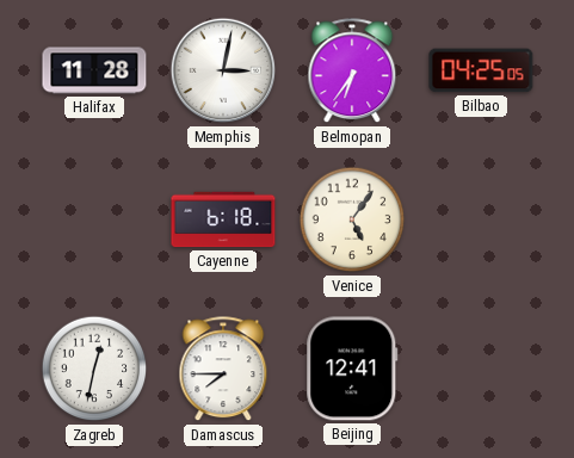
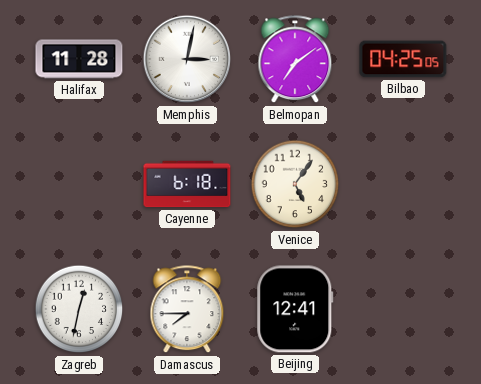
Belmopan: 6:36 -> 7:09 (295, 60)
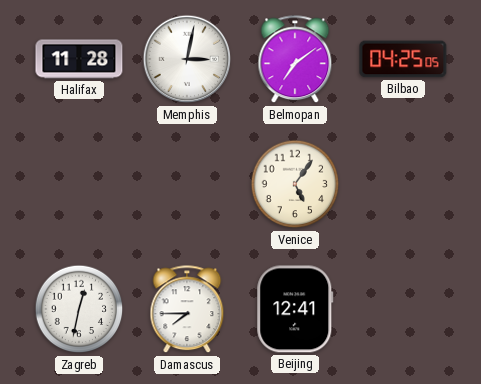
Cayenne: 6:18 -> none (187, 184)
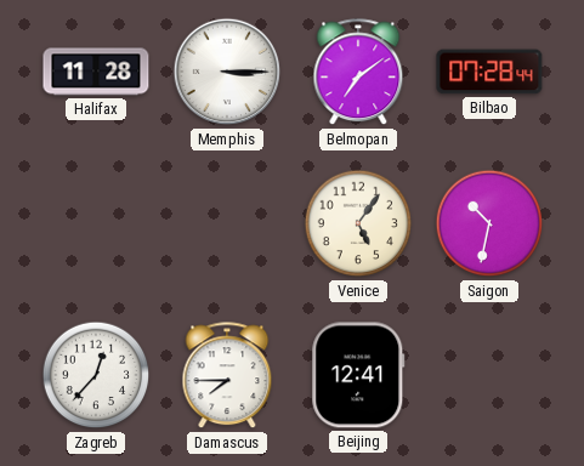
Memphis: 3:02 -> 3:15 (227, 72)
Bilbao: 04:25 -> 07:28 (489, 72)
Saigon: none -> 10:32 (489, 223)
Zagreb: 12:32 -> 12:37 (96, 375)
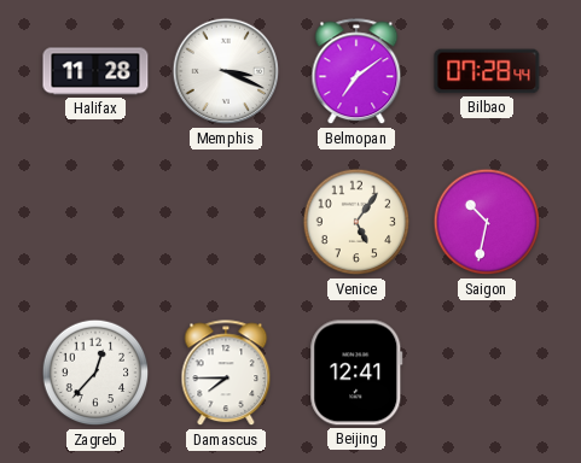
Memphis: 3:15 -> 3:19 (226, 71)
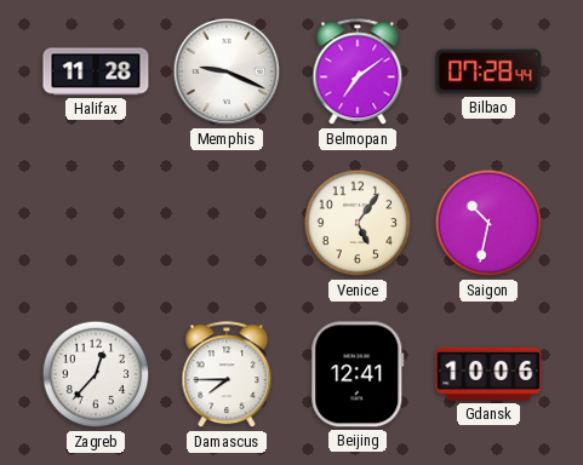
Memphis: 3:19 -> 9:19 (227, 71)
Gdansk: none -> 10:06 (488, 374)
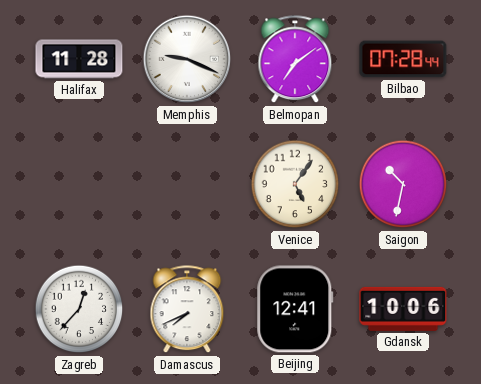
Damascus: 7:45 -> 7:41 (187, 310)
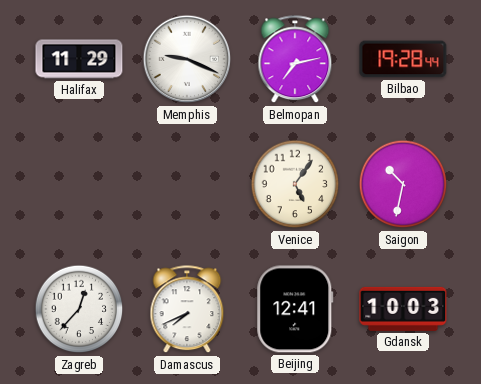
Halifax: 11:28 -> 11:29 (79, 59)
Belmopan: 7:09 -> 7:13 (295, 60)
Bilbao: 07:28 -> 19:28 (403, 59)
Gdansk: 10:06 -> 10:03 (403, 309)
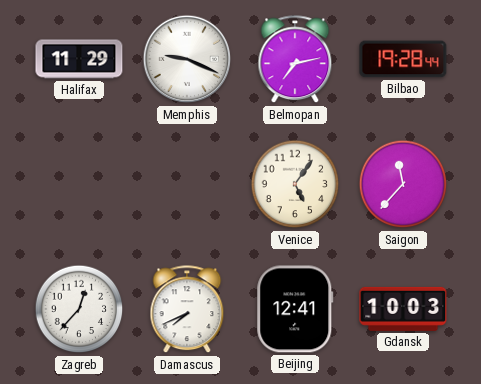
Saigon: 10:32 -> 11:37 (403, 184)
